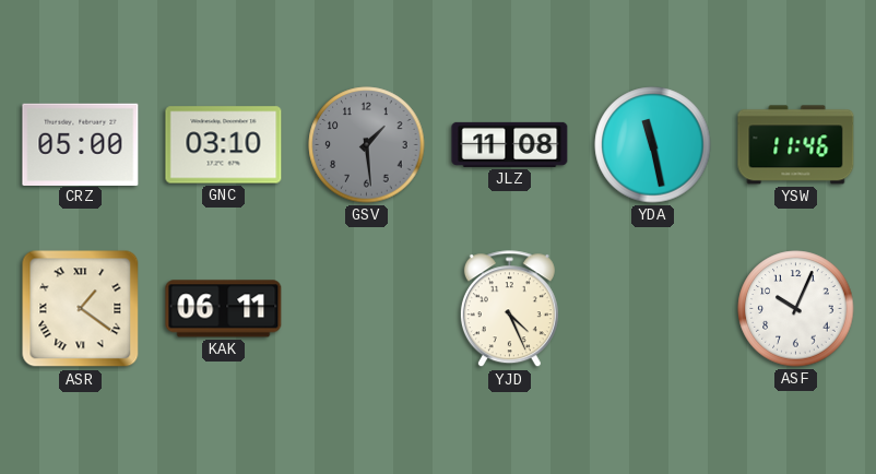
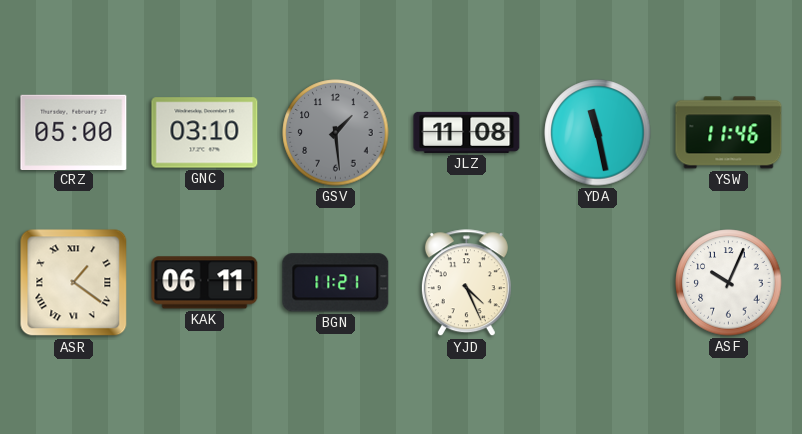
BGN: none -> 11:21 (336, 283)
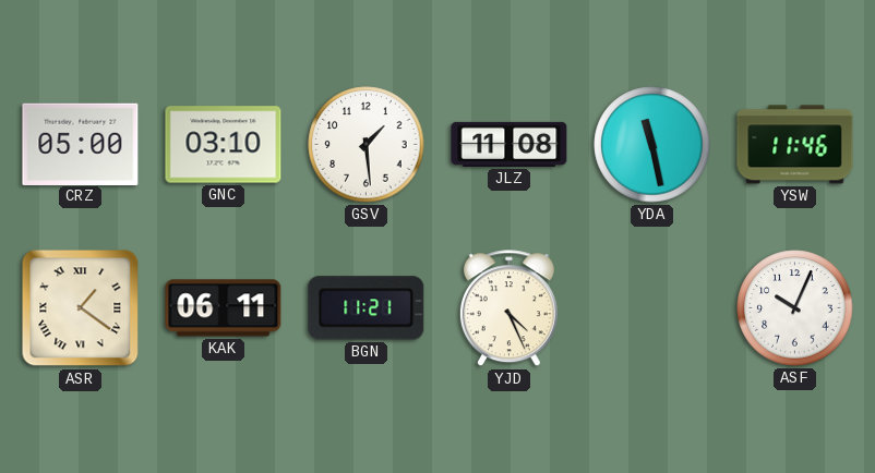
GSV dial: grey -> white (367, 145)
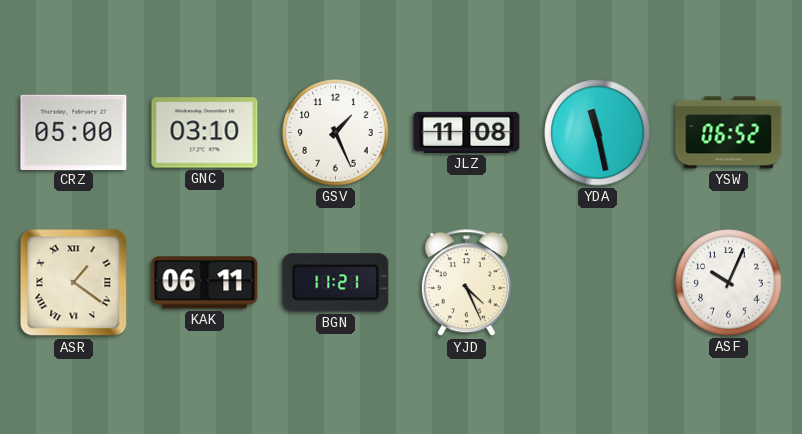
GSV: 1:29 -> 1:26 (336, 133)
YSW: 11:46 -> 06:52 (729, 133)
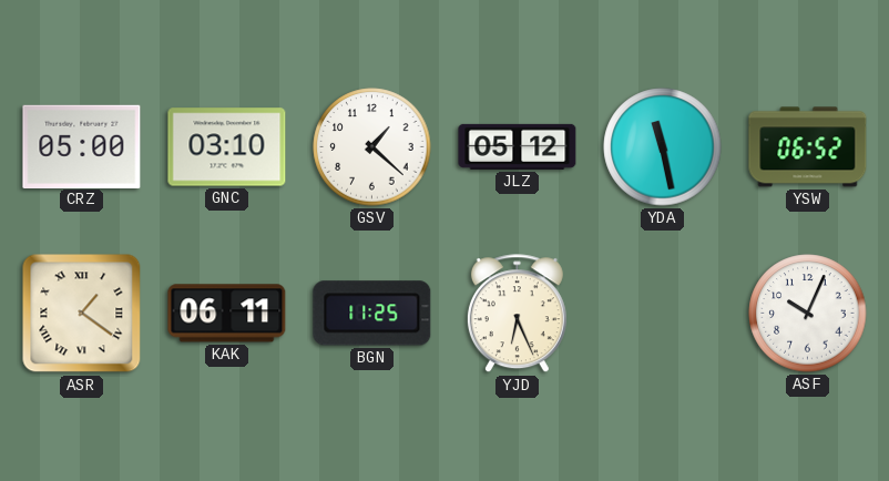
GSV: 1:26 -> 1:22 (372, 147)
JLZ: 11:08 -> 05:12 (518, 146)
BGN: 11:21 -> 11:25 (372, 314)
YJD: 4:26 -> 6:26 (517, 314)
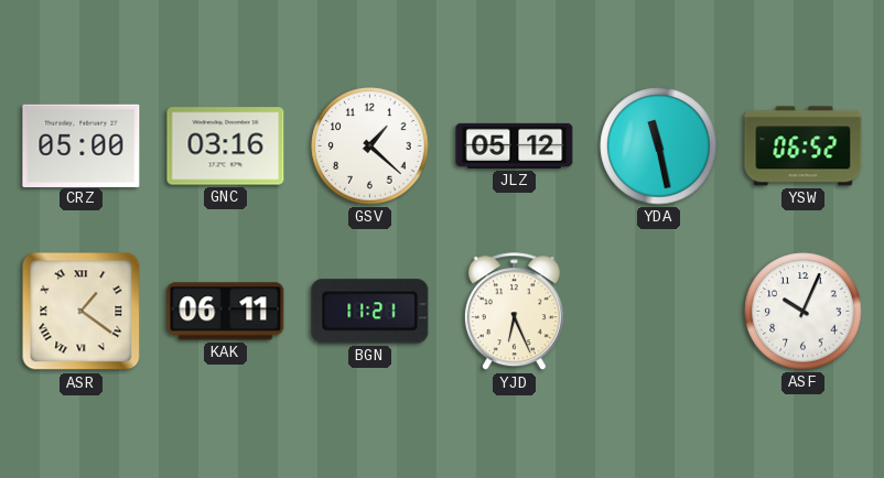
GNC: 03:10 -> 03:16 (226, 146)
BGN: 11:25 -> 11:21 (370, 312)
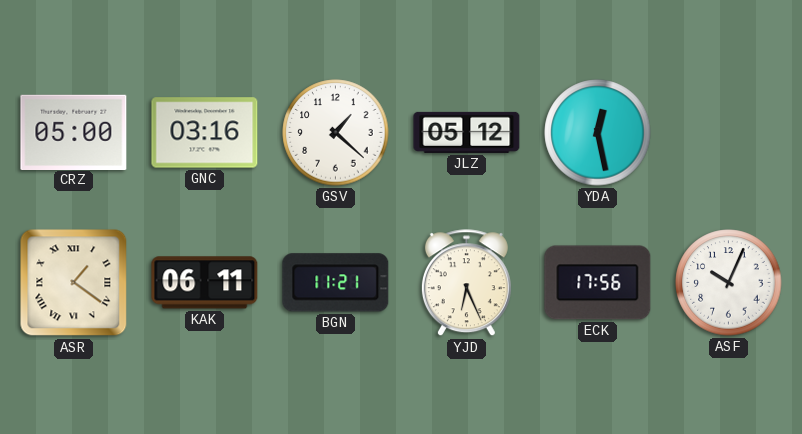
YDA: 11:28 -> 12:28 (598, 133)
YSW: 06:52 -> none (804, 146)
ECK: none -> 17:56 (598, 283)
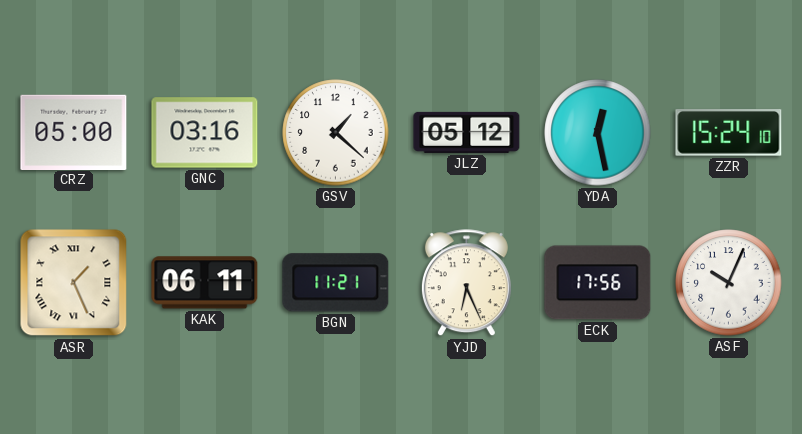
ZZR: none -> 15:24 (729, 133)
ASR: 1:21 -> 1:26 (74, 283)
